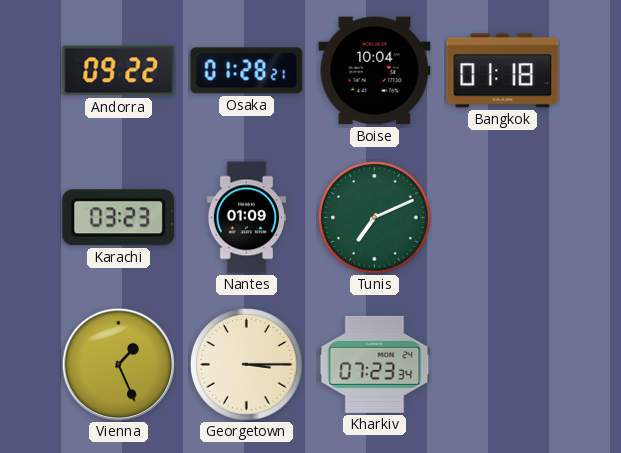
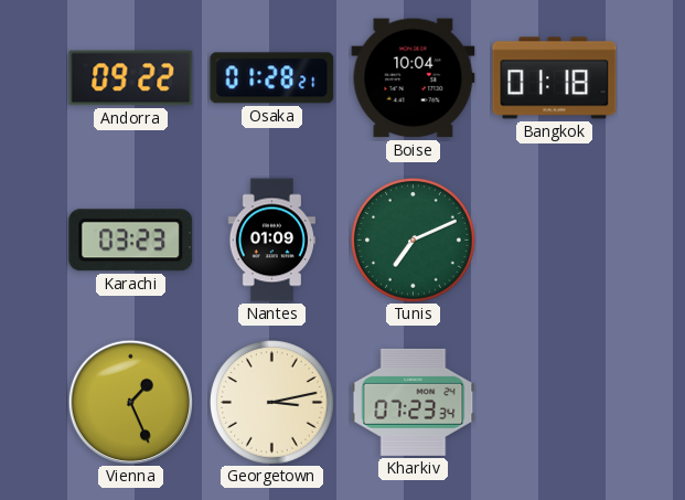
Georgetown: 3:15 -> 3:13 (272, 403)
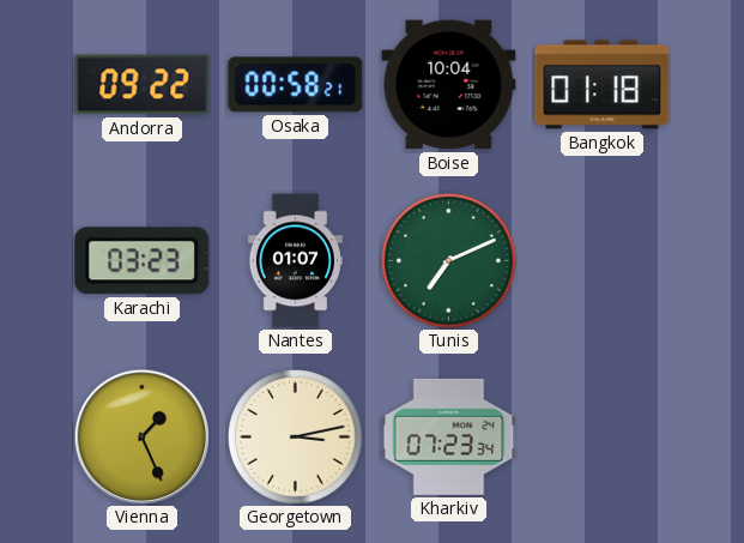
Osaka: 01:28 -> 00:58 (296, 85)
Nantes: 01:09 -> 01:07 (295, 261)
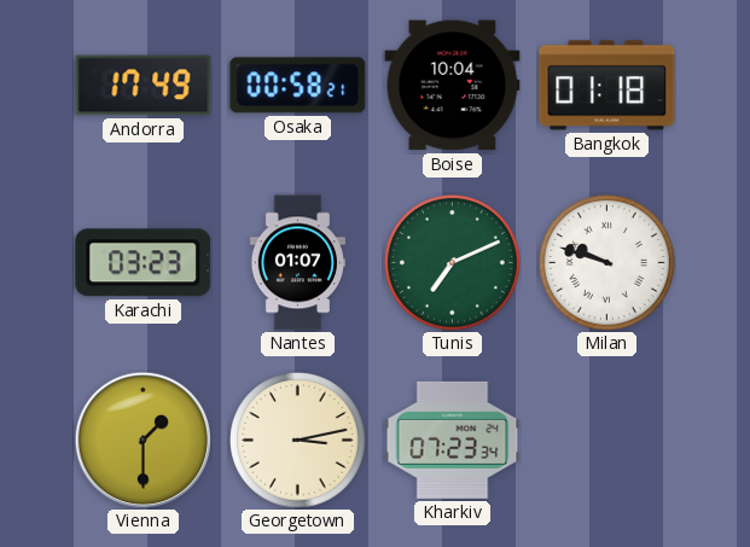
Andorra: 09:22 -> 17:49 (144, 86)
Milan: none -> 9:48 (607, 263)
Vienna: 1:26 -> 1:30 (143, 440)
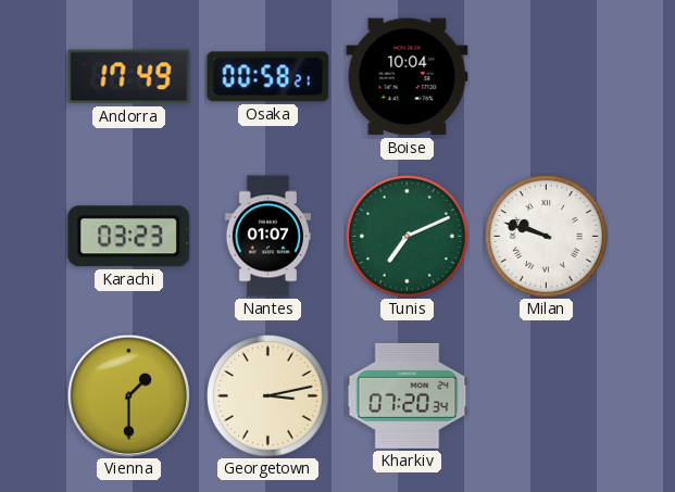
Bangkok: 01:18 -> none (607, 86)
Kharkiv: 07:23 -> 07:20 (408, 395)
